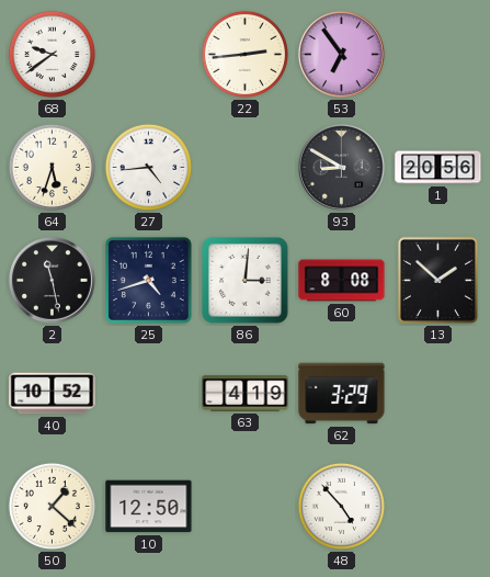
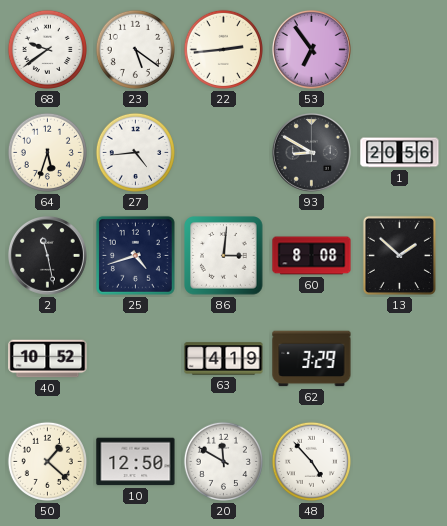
23: none -> 5:21 (135, 49)
20: none -> 11:50 (223, 461)
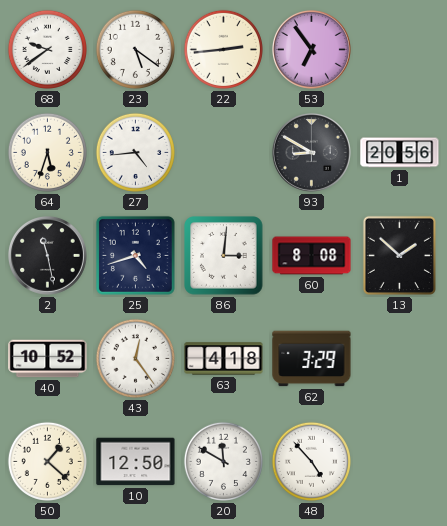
43: none -> 12:24 (135, 358)
63: 4:19 -> 4:18 (224, 359)
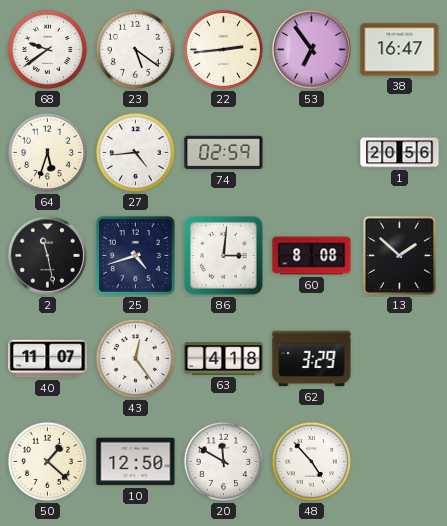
38: none -> 16:47 (400, 50)
74: none -> 02:59 (224, 153)
93: 8:50 -> none (311, 152)
40: 10:52 -> 11:07 (48, 359)
